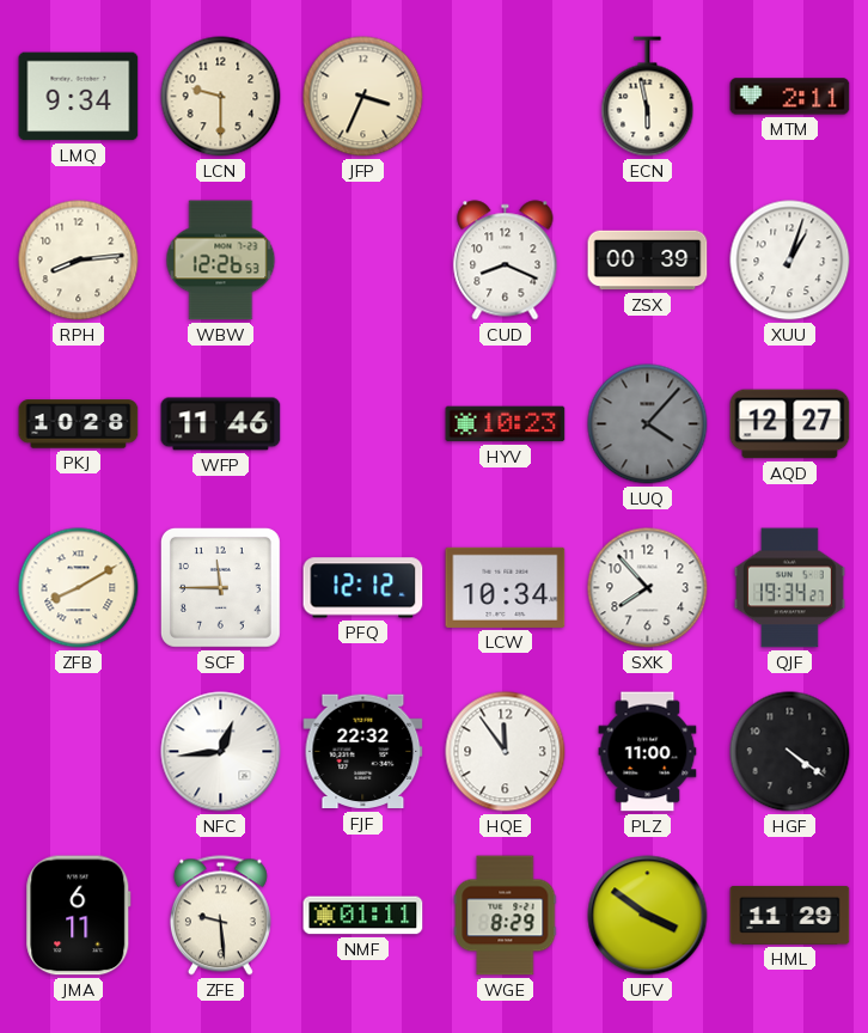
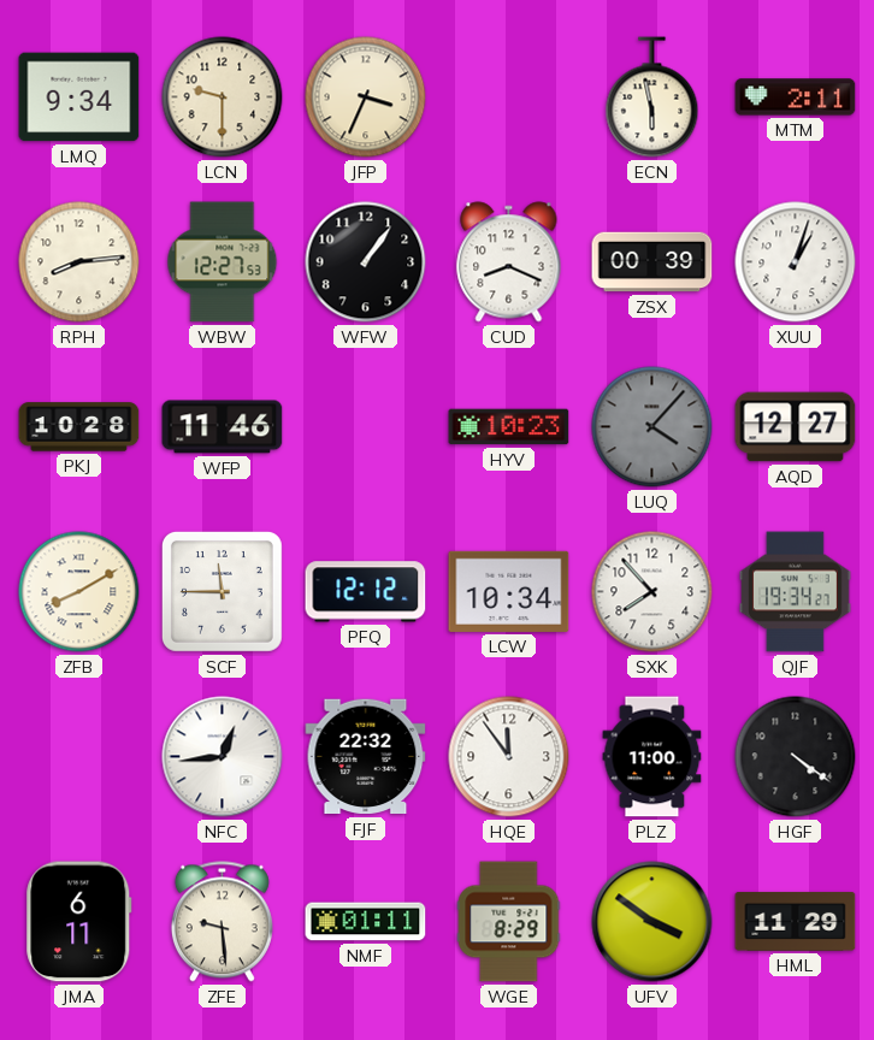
WBW: 12:26 -> 12:27 (223, 262)
WFW: none -> 1:06 (366, 262)
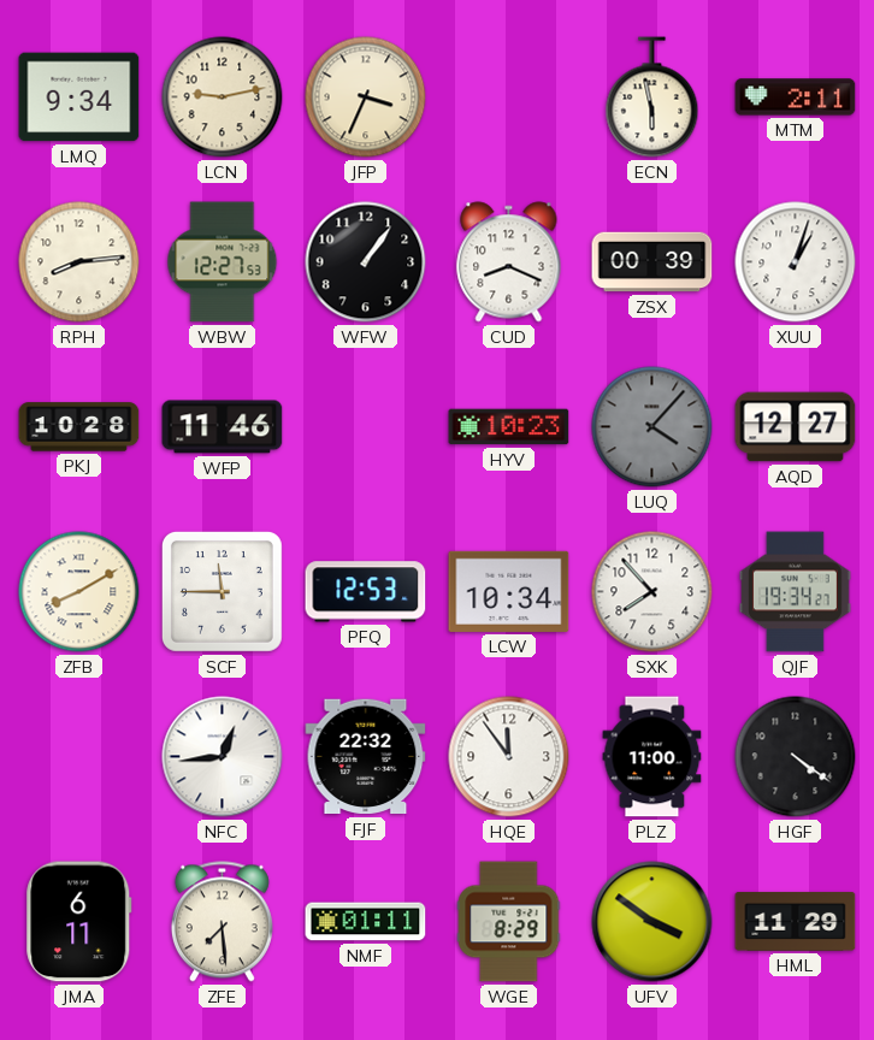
LCN: 9:30 -> 9:13 (223, 97)
PFQ: 12:12 -> 12:53 (366, 592)
ZFE: 9:29 -> 7:29 (222, 922)
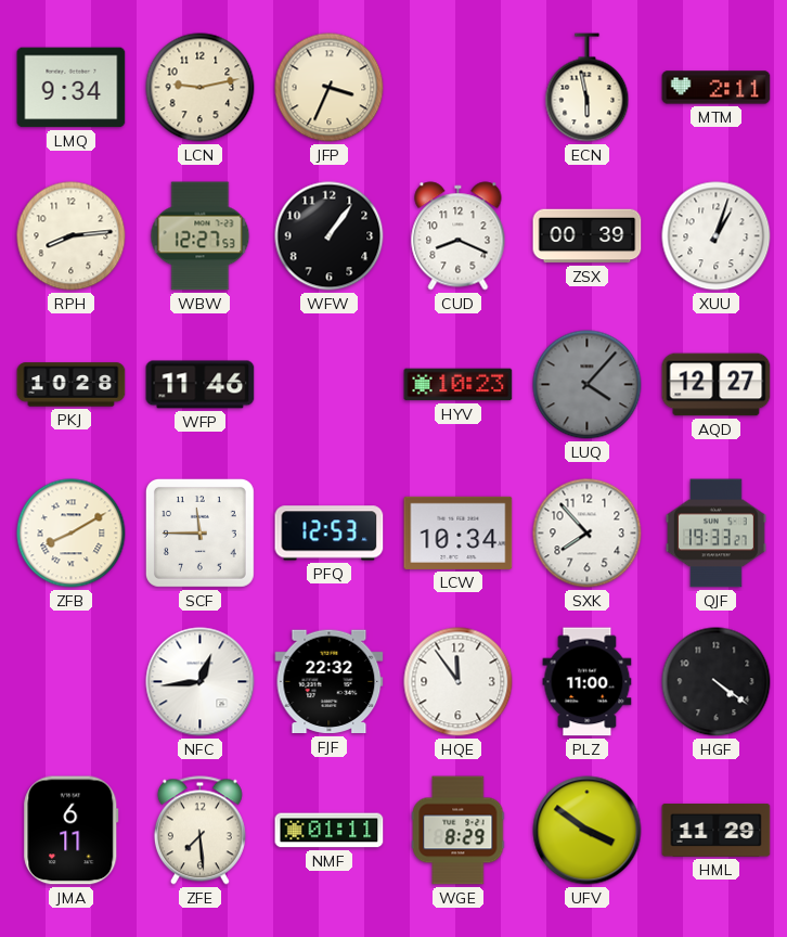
QJF: 19:34 -> 19:33 (717, 534)
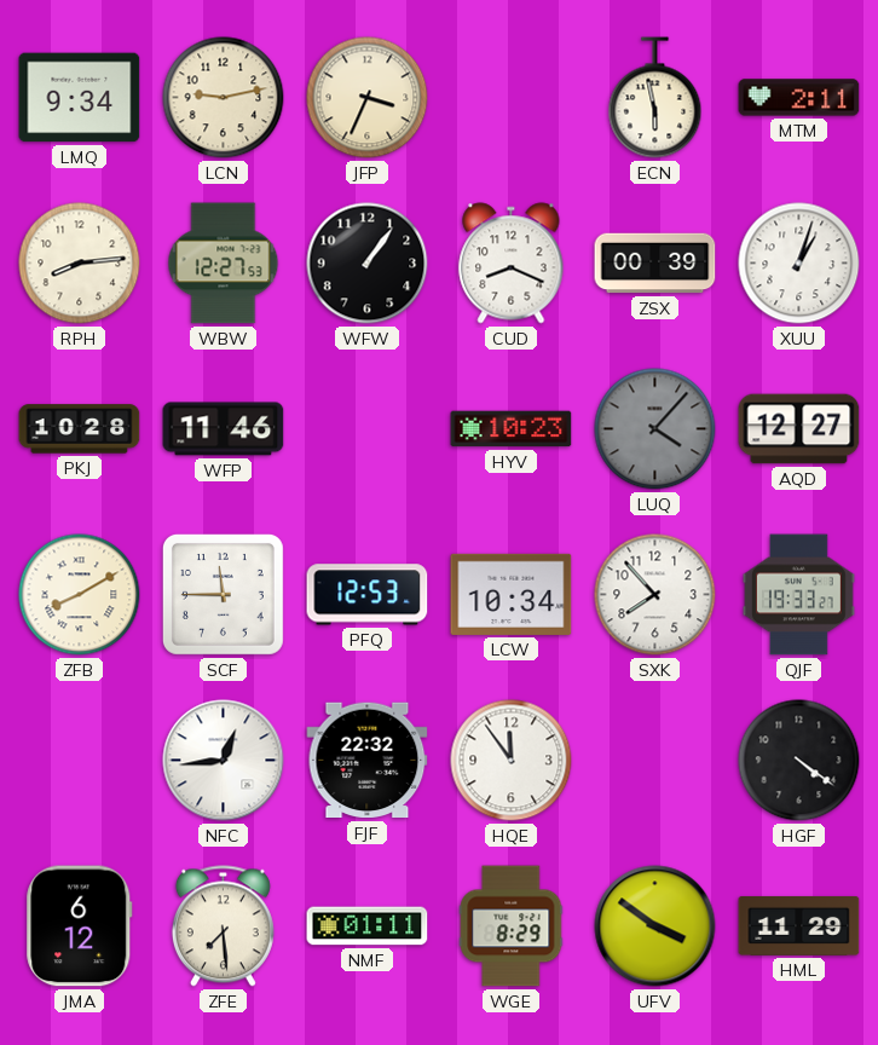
PLZ: 11:00 -> none (588, 682)
JMA: 6:11 -> 6:12 (80, 926)
